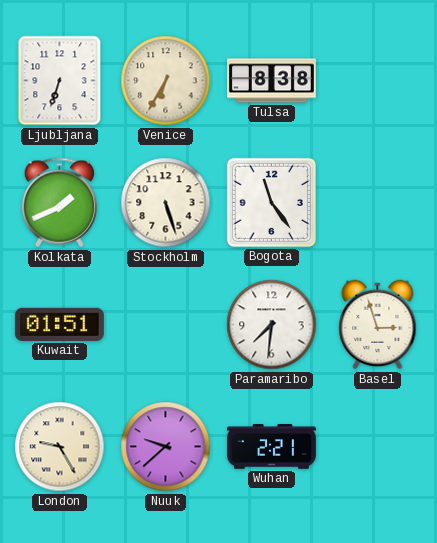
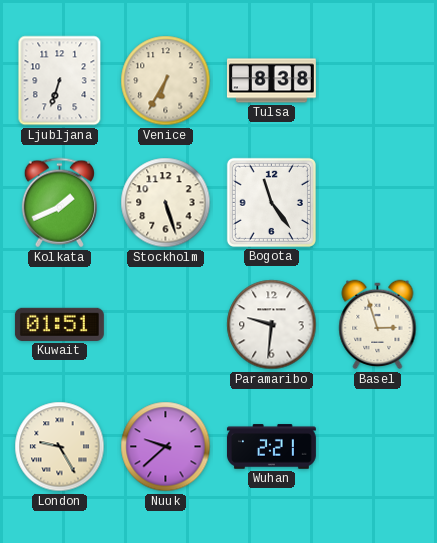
Paramaribo: 7:31 -> 9:31 (272, 325)
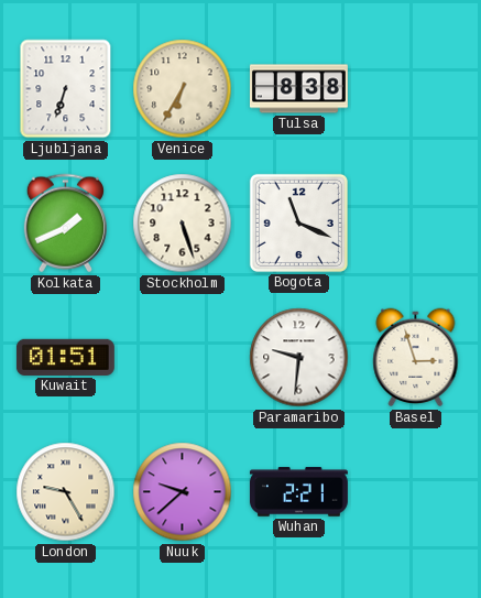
Bogota: 11:24 -> 11:19 (298, 222)
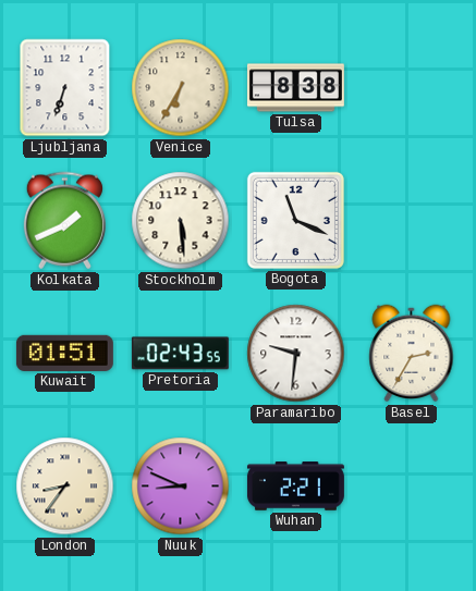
Stockholm: 5:27 -> 5:29 (181, 221)
Pretoria: none -> 02:43 (180, 354)
Basel: 2:57 -> 2:35 (412, 354)
London: 9:25 -> 8:36 (65, 487)
Nuuk: 9:38 -> 8:49 (181, 487)
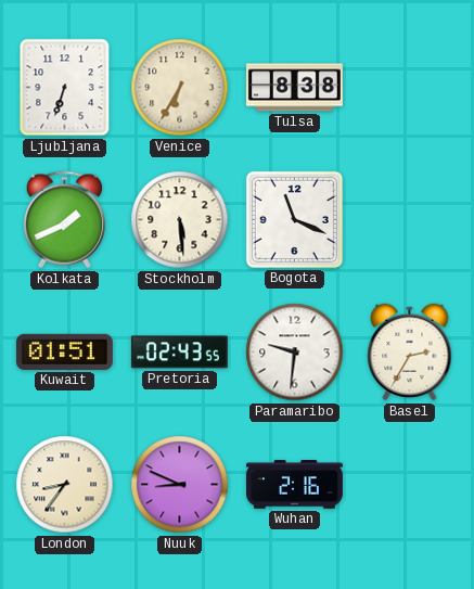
Wuhan: 2:21 -> 2:16 (294, 485)
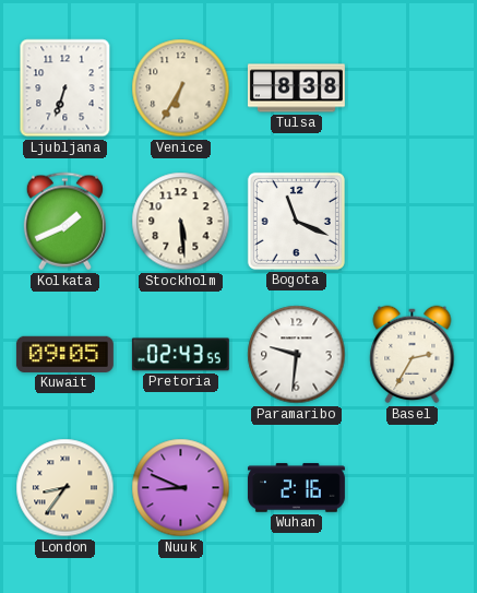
Kuwait: 01:51 -> 09:05 (64, 354)
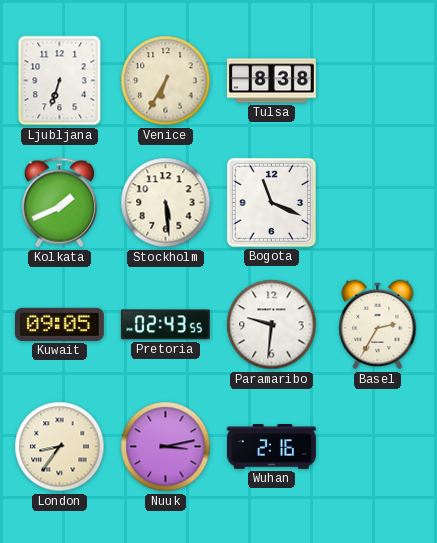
Nuuk: 8:49 -> 3:13 (166, 447)
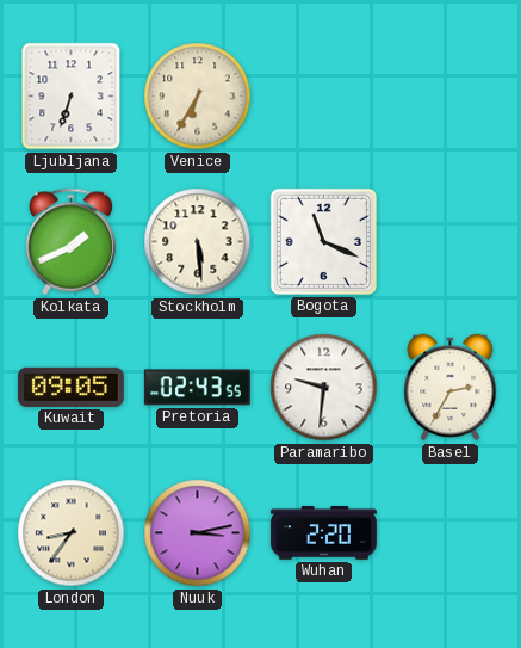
Tulsa: 8:38 -> none (271, 81)
Wuhan: 2:16 -> 2:20 (323, 533)
